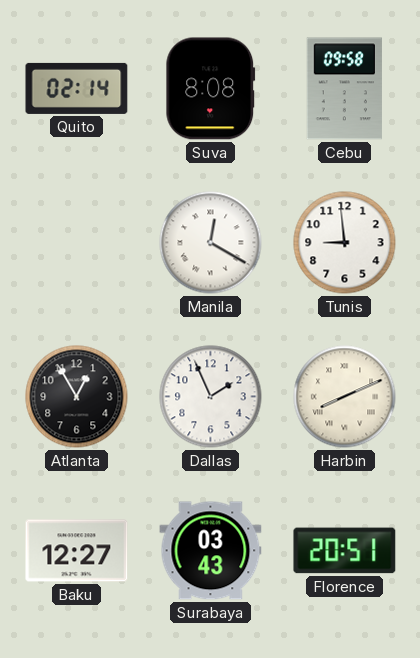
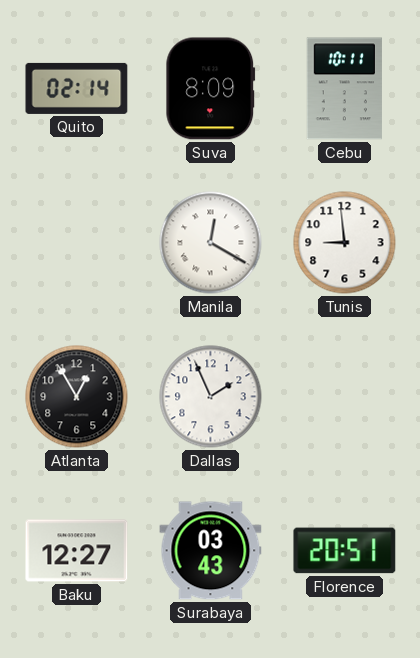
Suva: 8:08 -> 8:09 (211, 89)
Cebu: 09:58 -> 10:11 (344, 89)
Harbin: 8:11 -> none (345, 397)
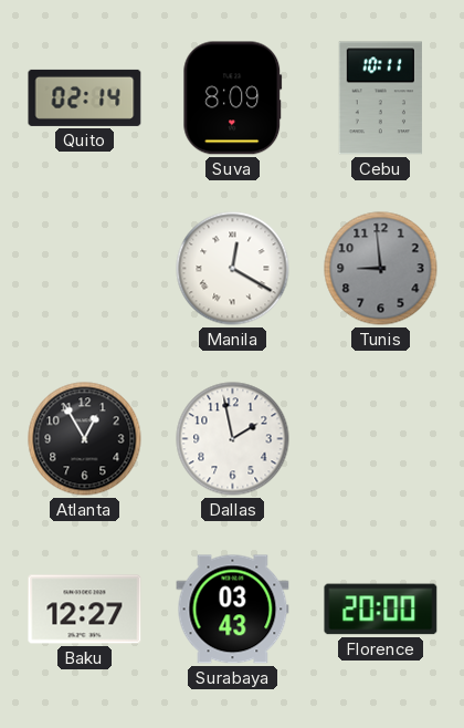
Tunis dial: white -> grey (381, 269)
Dallas: 1:56 -> 1:58 (233, 439)
Florence: 20:51 -> 20:00 (381, 610)
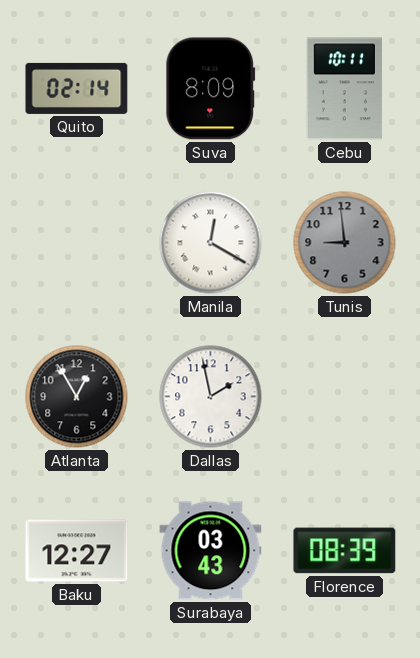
Florence: 20:00 -> 08:39 (345, 551)
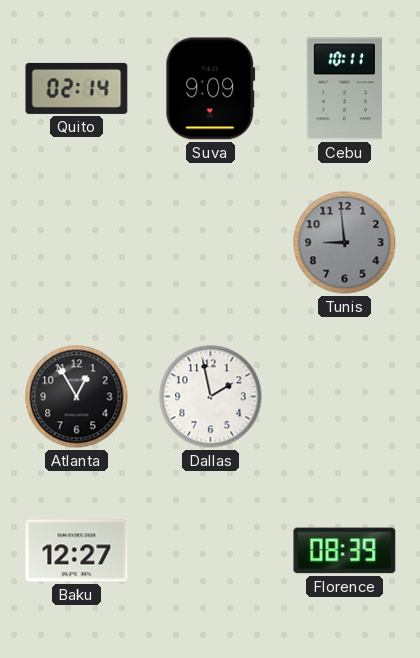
Suva: 8:09 -> 9:09 (211, 89)
Manila: 12:20 -> none (211, 243)
Surabaya: 03:43 -> none (211, 551)
